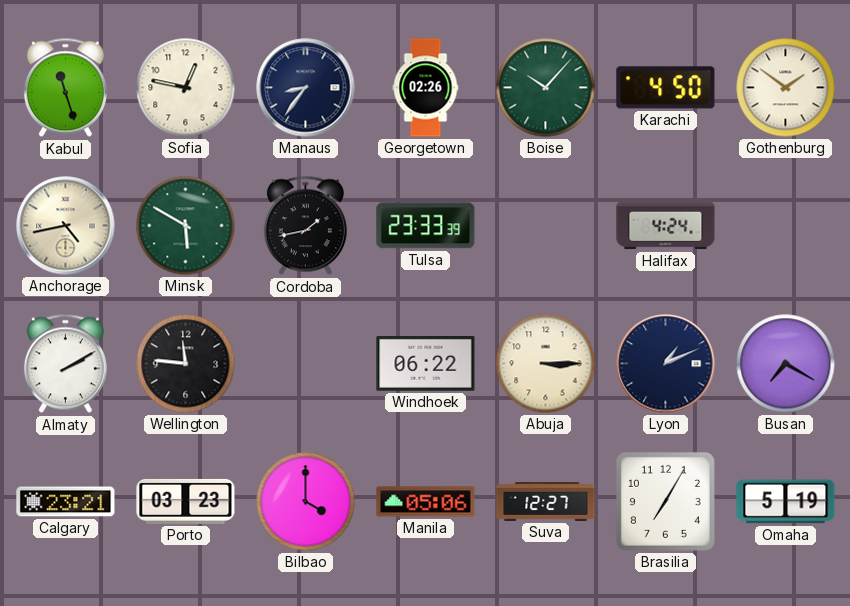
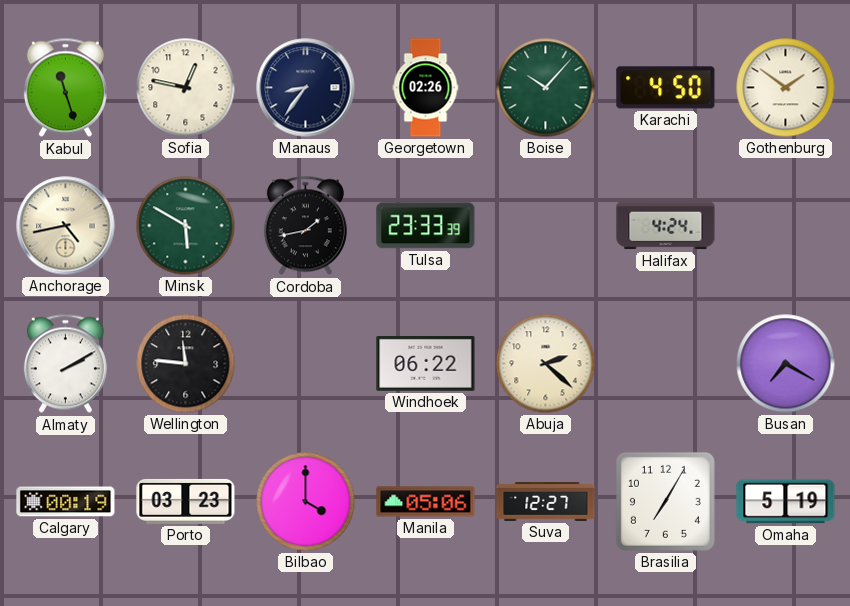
Abuja: 3:15 -> 2:22 (546, 364)
Lyon: 1:11 -> none (666, 364)
Calgary: 23:21 -> 00:19 (66, 502)
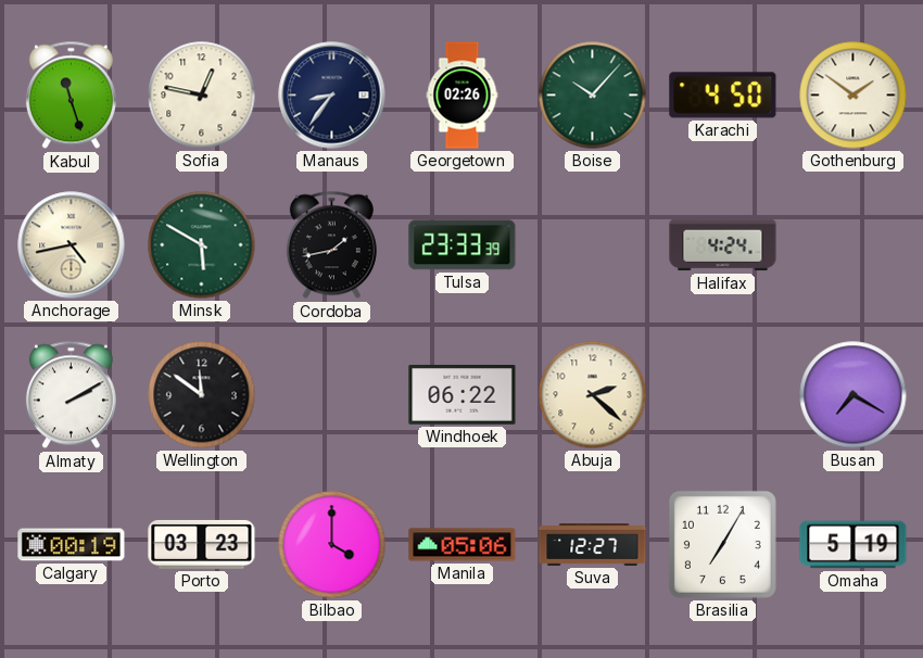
Wellington: 11:46 -> 11:51 (202, 395)
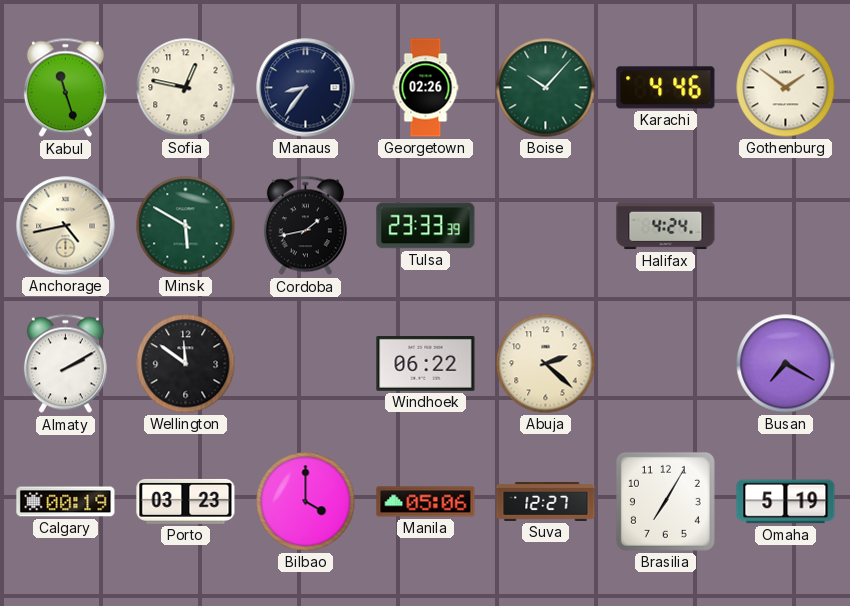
Karachi: 4:50 -> 4:46 (666, 88)
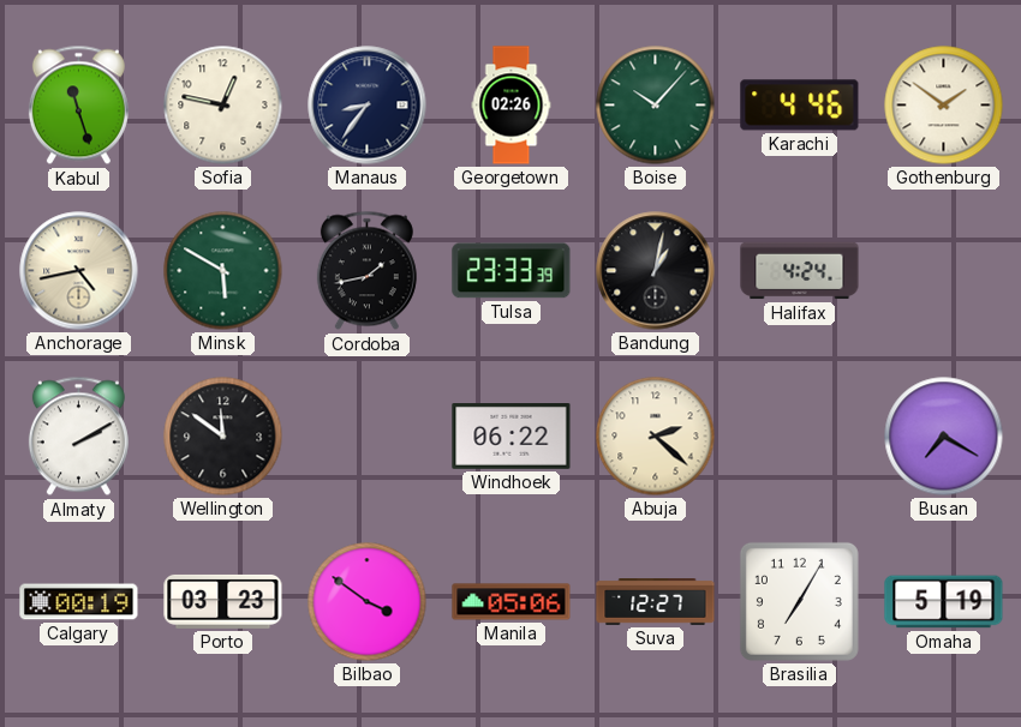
Bandung: none -> 1:02 (656, 271)
Bilbao: 4:00 -> 3:51 (368, 602)
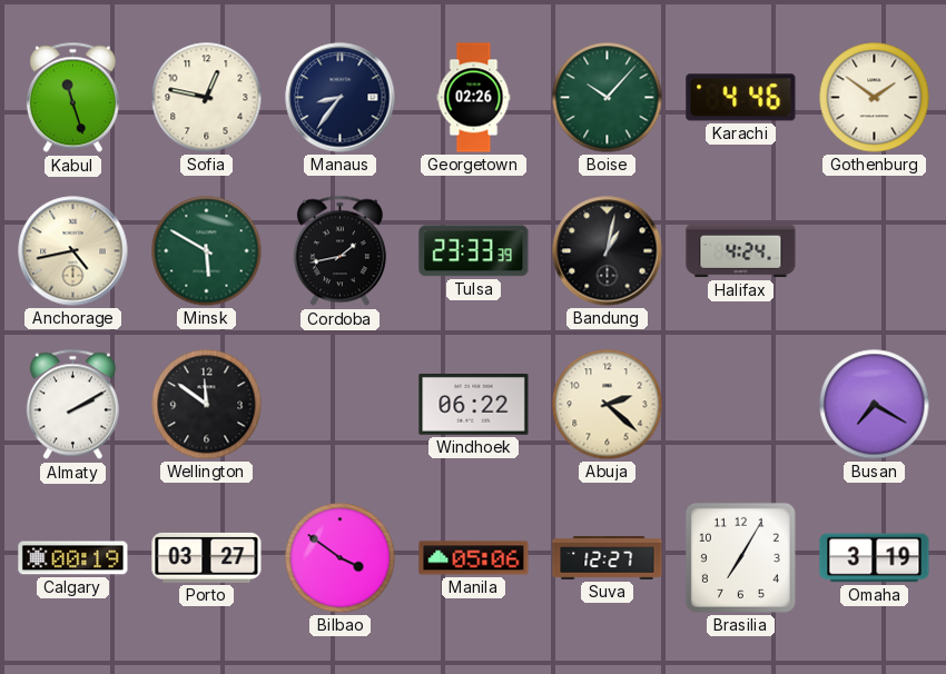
Porto: 03:23 -> 03:27 (207, 557)
Omaha: 5:19 -> 3:19 (875, 558)
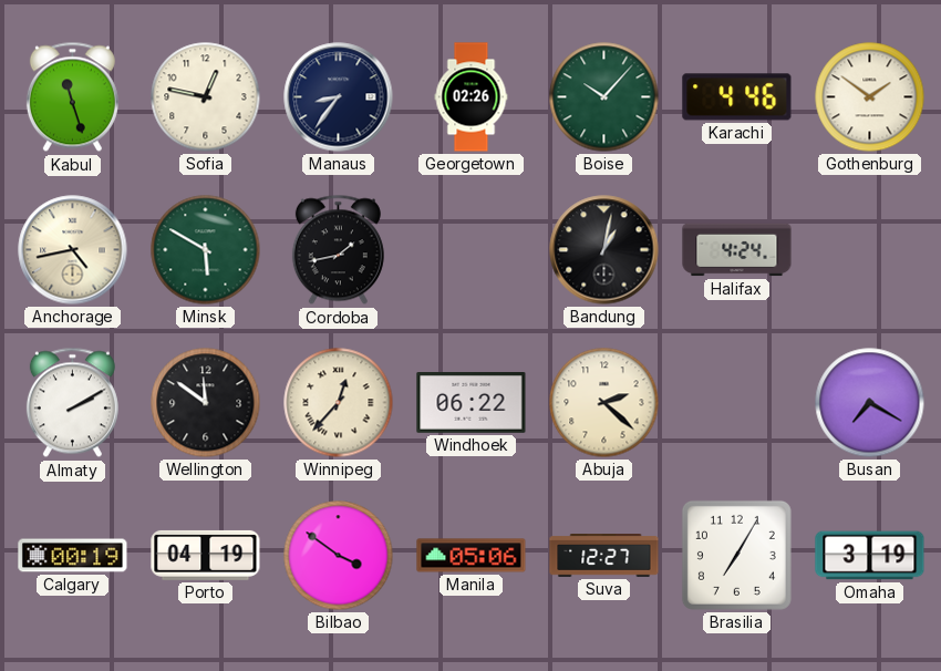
Tulsa: 23:33 -> none (474, 251)
Winnipeg: none -> 12:37 (339, 403)
Porto: 03:27 -> 04:19 (206, 555)
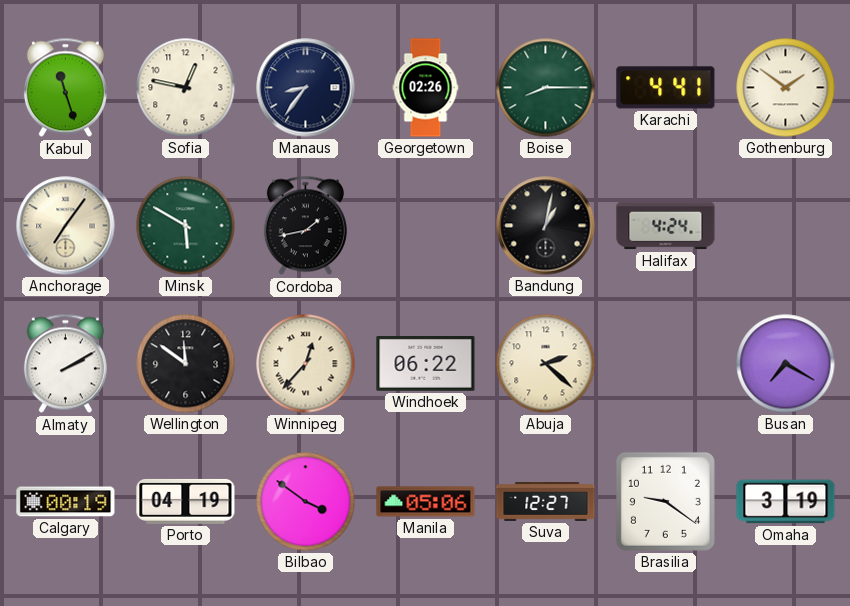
Boise: 10:07 -> 8:15 (546, 88)
Karachi: 4:46 -> 4:41 (666, 88)
Anchorage: 4:43 -> 7:06 (66, 226)
Brasilia: 7:05 -> 9:21 (665, 501)
